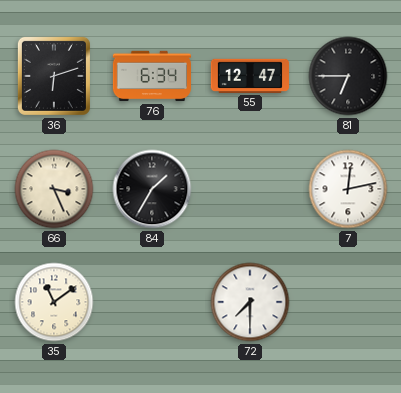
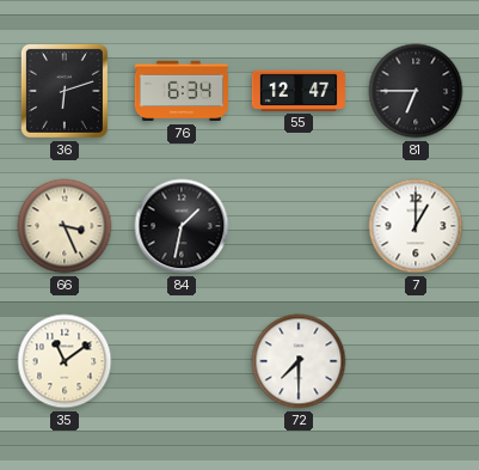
84: 1:35 -> 1:32 (182, 226)
7: 12:13 -> 1:00 (416, 226)
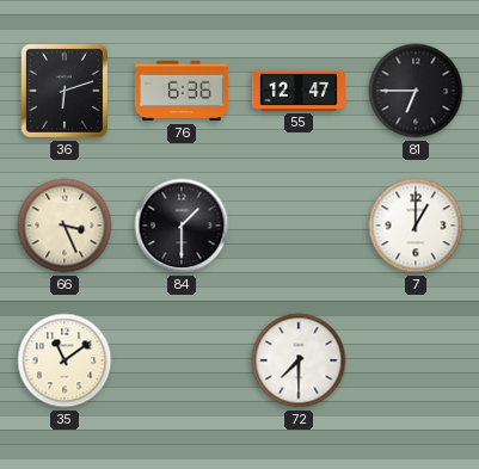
76: 6:34 -> 6:36 (180, 91)
84: 1:32 -> 1:30 (182, 226)
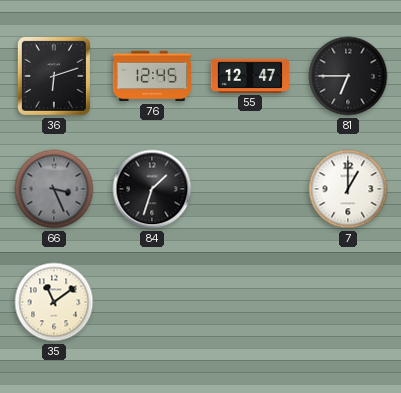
76: 6:36 -> 12:45 (151, 76)
66 dial: cream -> grey (54, 189)
84: 1:30 -> 1:33 (152, 189)
72: 7:30 -> none (299, 360)
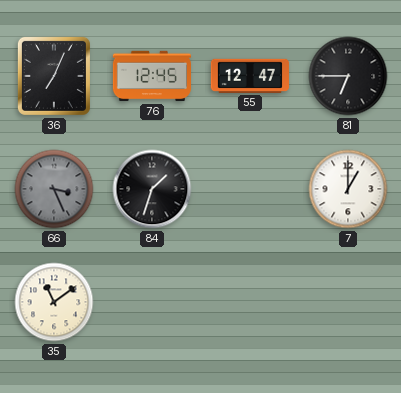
36: 6:12 -> 7:04 (54, 76)
